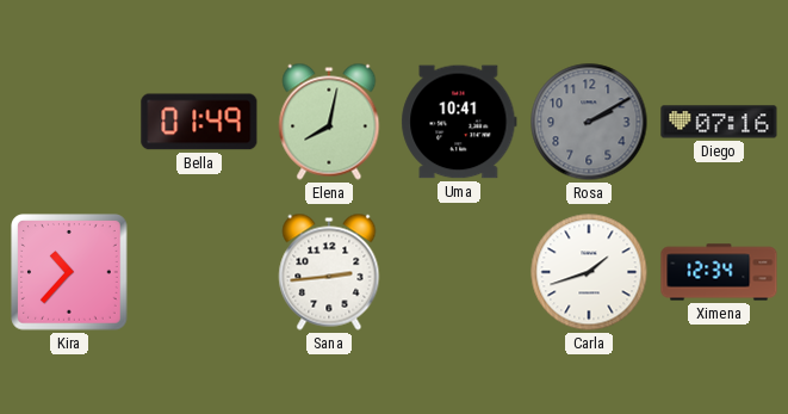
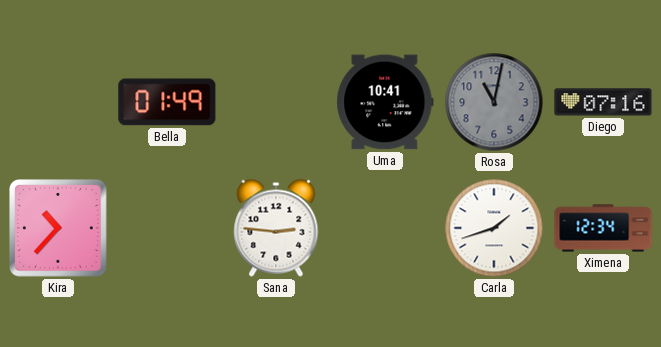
Elena: 8:02 -> none (329, 122)
Rosa: 2:10 -> 11:02 (494, 102)
Sana: 2:44 -> 2:46 (276, 228)
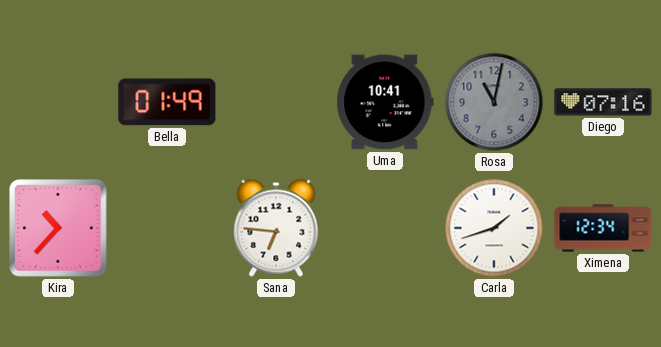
Sana: 2:46 -> 6:46 (276, 228)
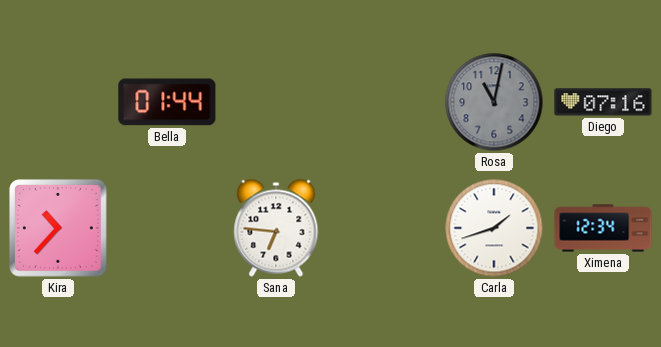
Bella: 01:49 -> 01:44 (167, 102)
Uma: 10:41 -> none (385, 102)
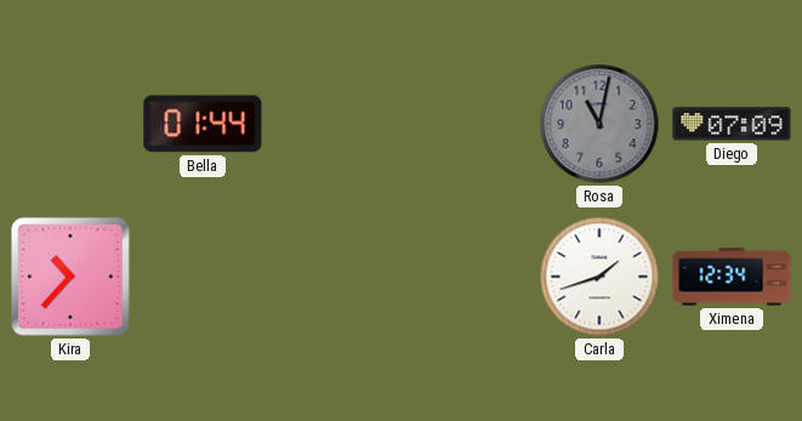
Diego: 07:16 -> 07:09 (732, 124)
Sana: 6:46 -> none (276, 228)
